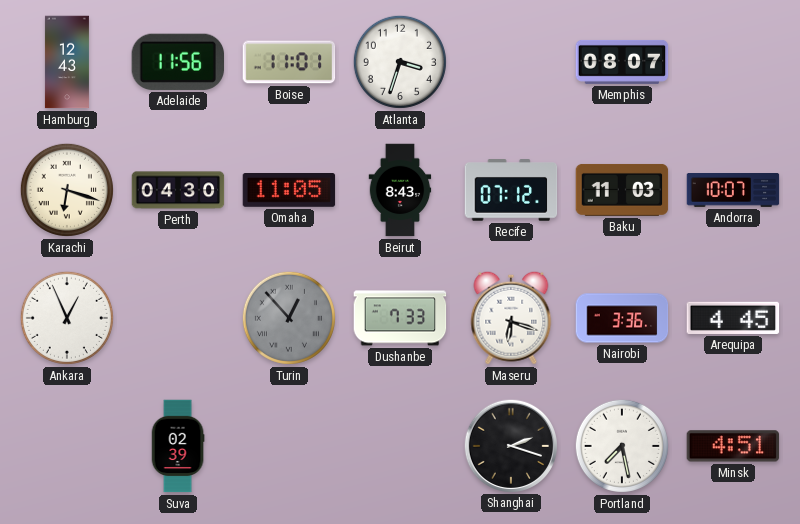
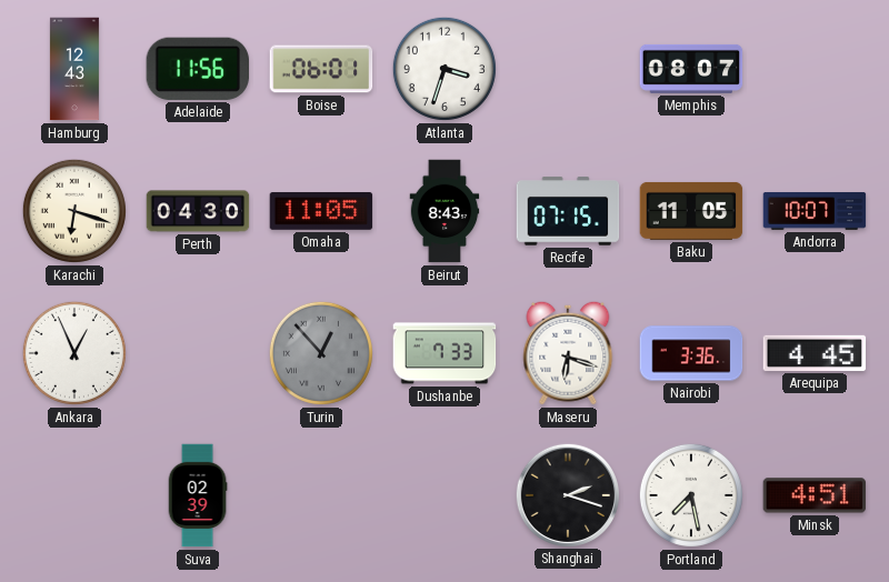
Boise: 11:01 -> 06:01 (321, 69)
Recife: 07:12 -> 07:15 (568, 211)
Baku: 11:03 -> 11:05 (691, 211)
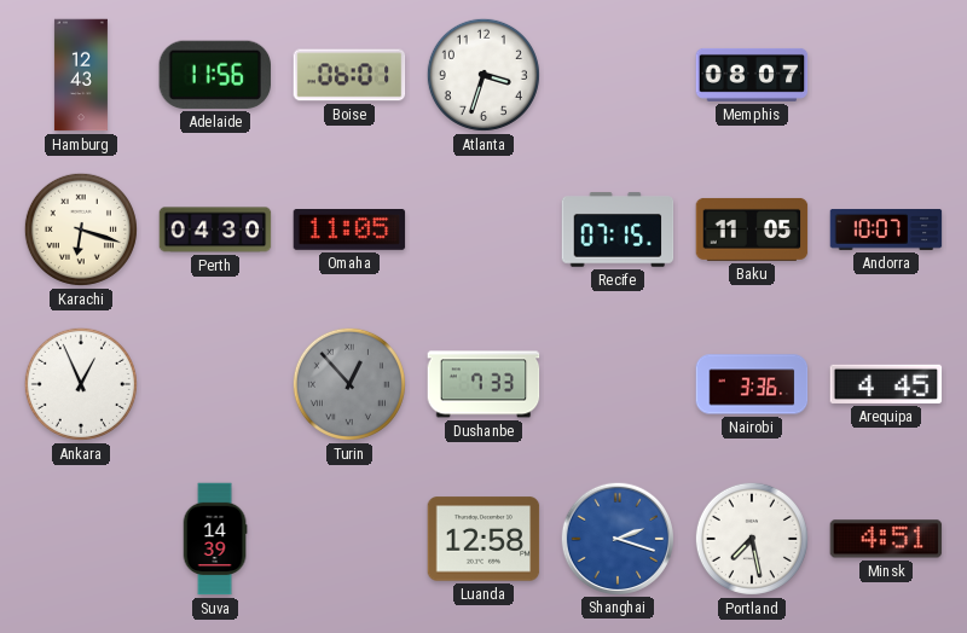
Beirut: 8:43 -> none (444, 211)
Maseru: 6:18 -> none (568, 353)
Suva: 02:39 -> 14:39 (215, 539)
Luanda: none -> 12:58 (483, 539)
Shanghai dial: black -> blue (616, 538)
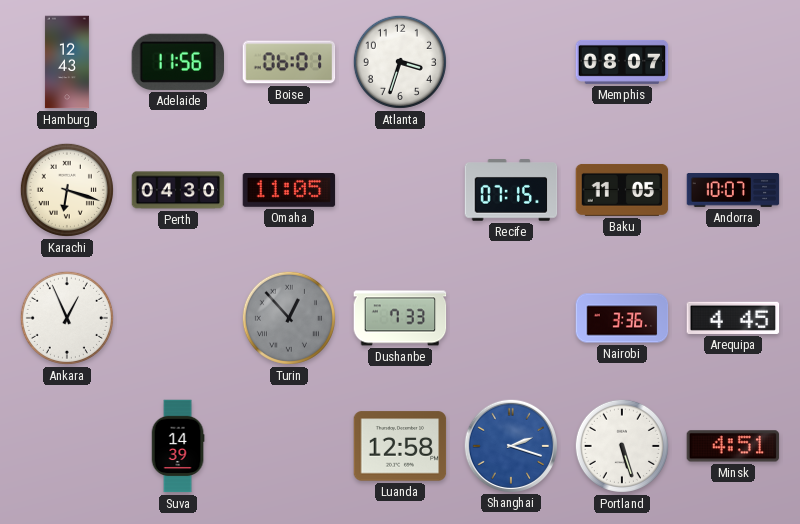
Portland: 7:28 -> 5:27 (622, 446)
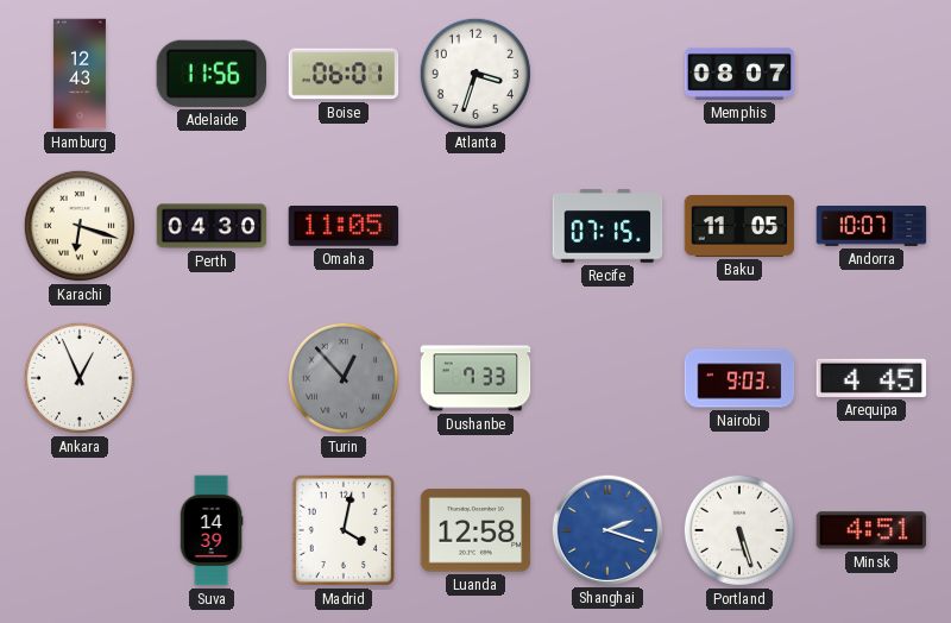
Nairobi: 3:36 -> 9:03 (739, 378)
Madrid: none -> 4:02 (344, 530)
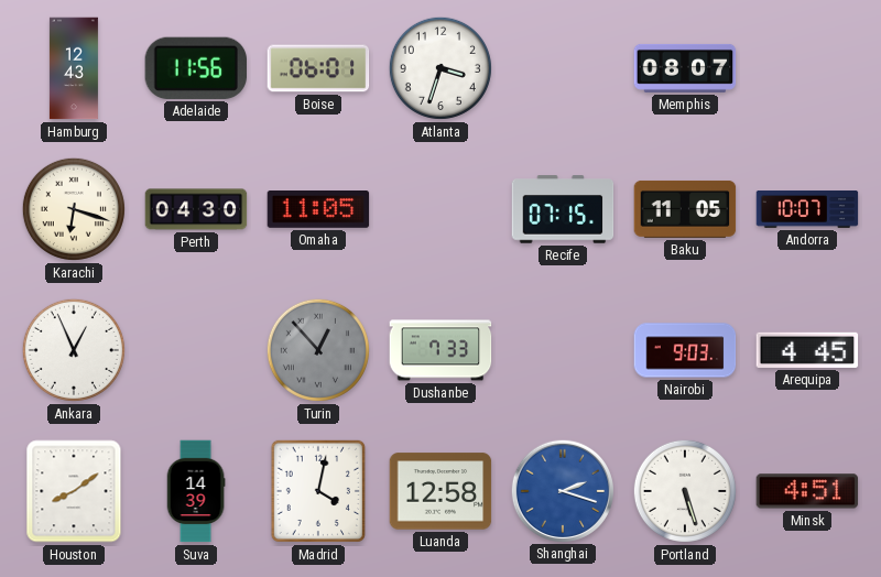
Houston: none -> 8:09 (74, 491)
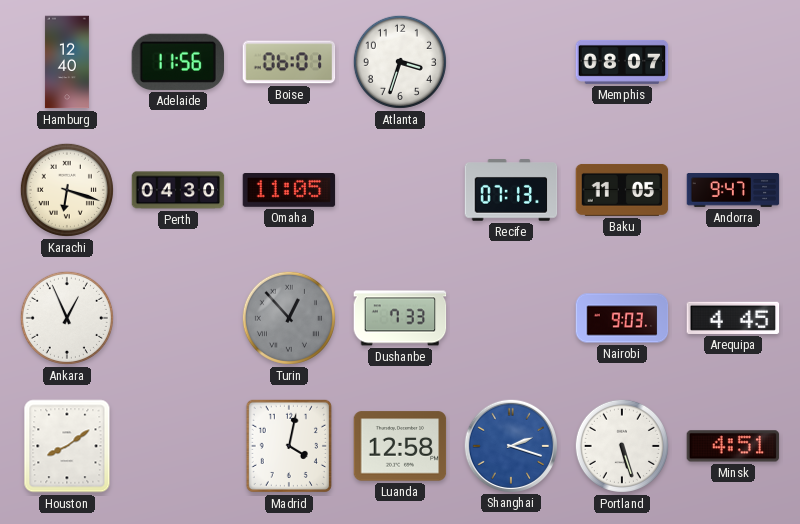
Hamburg: 12:43 -> 12:40 (67, 62)
Recife: 07:15 -> 07:13 (511, 190)
Andorra: 10:07 -> 9:47 (733, 191)
Suva: 14:39 -> none (196, 491)
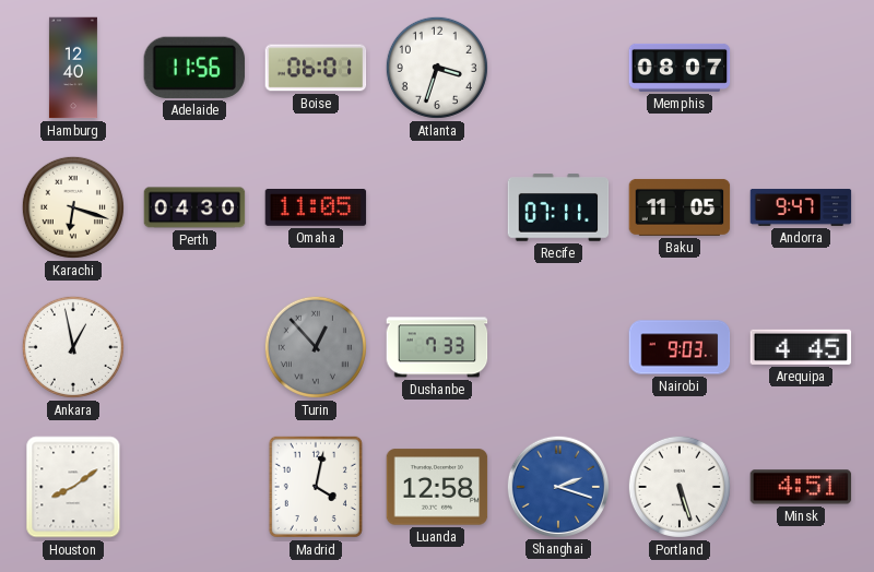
Recife: 07:13 -> 07:11 (558, 207)
Ankara: 12:56 -> 12:58 (73, 347)
